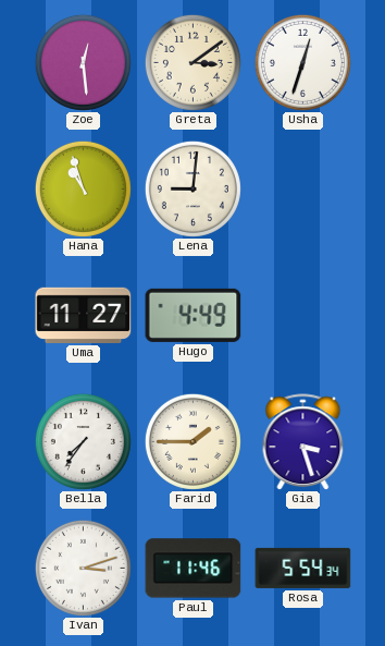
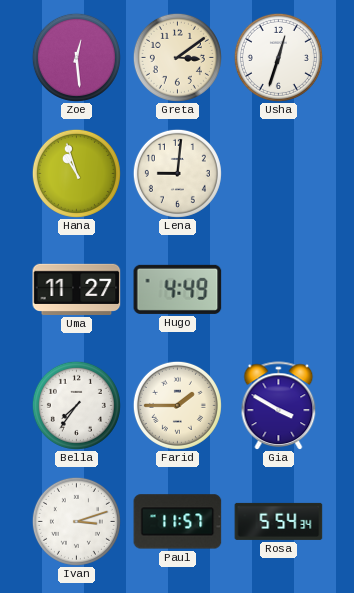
Gia: 3:27 -> 3:50 (279, 406)
Paul: 11:46 -> 11:57 (178, 522)
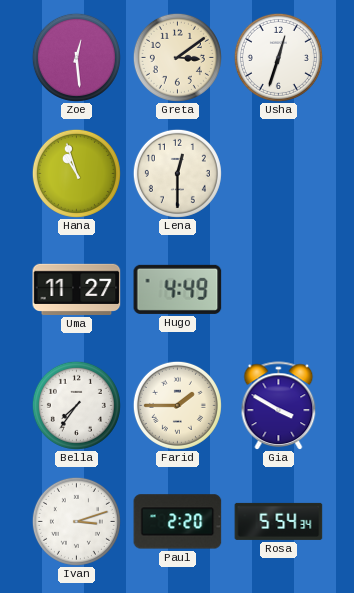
Lena: 9:01 -> 12:30 (177, 173)
Paul: 11:57 -> 2:20 (178, 522)
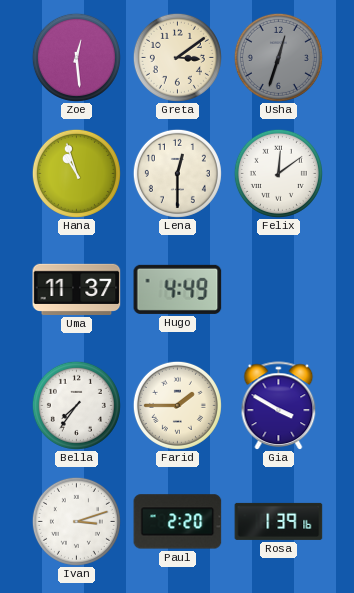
Usha dial: white -> grey (278, 57)
Felix: none -> 12:09 (278, 173)
Uma: 11:27 -> 11:37 (77, 289)
Rosa: 5:54 -> 1:39 (279, 521)
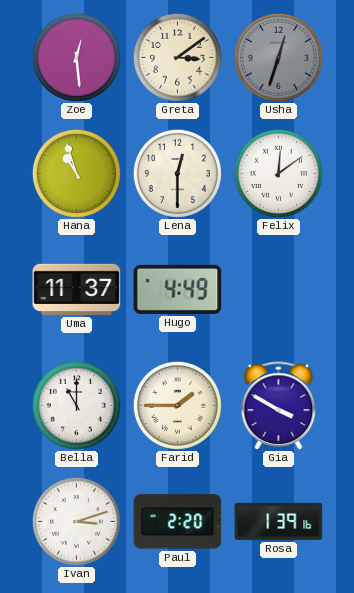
Bella: 7:36 -> 11:00 (76, 405)
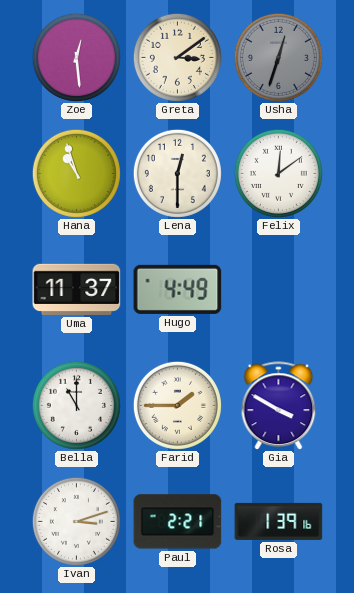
Paul: 2:20 -> 2:21 (178, 522)
